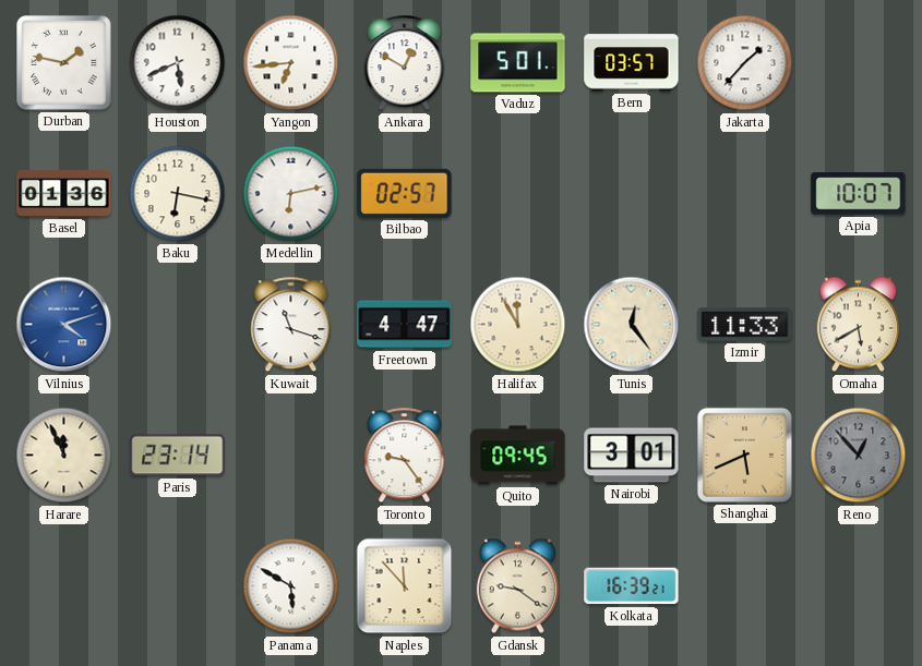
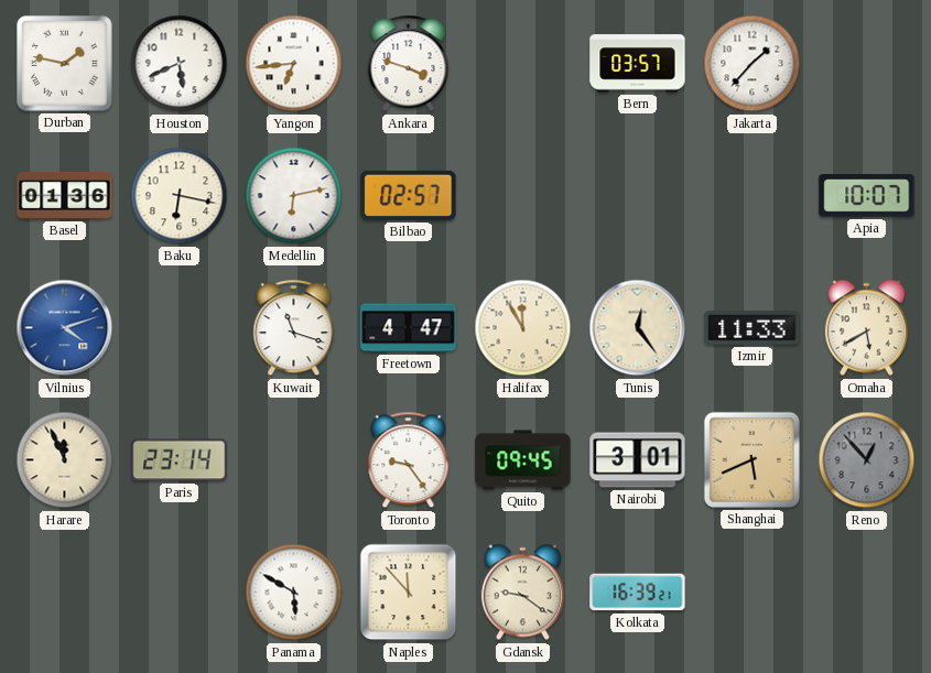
Ankara: 12:50 -> 3:48 (409, 64)
Vaduz: 5:01 -> none (518, 63)
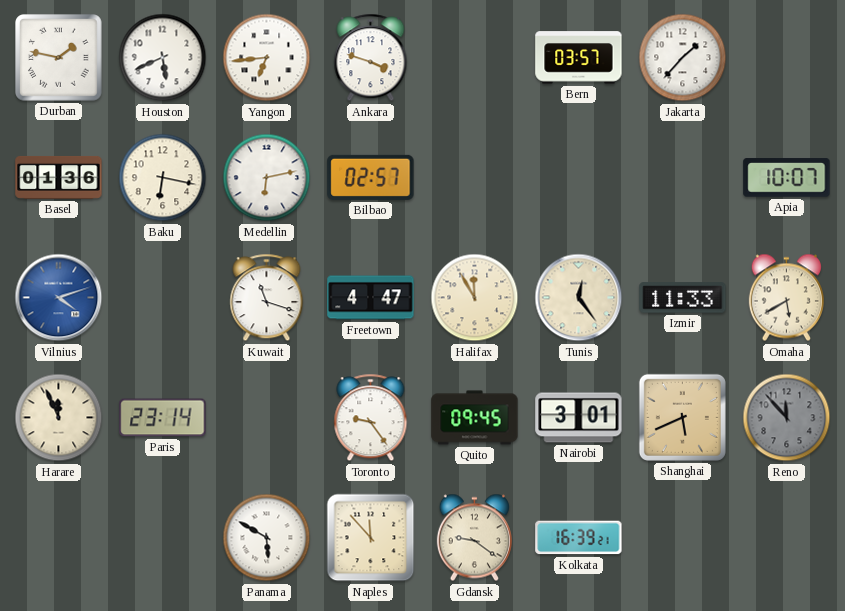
Reno: 12:53 -> 11:53 (787, 418)
